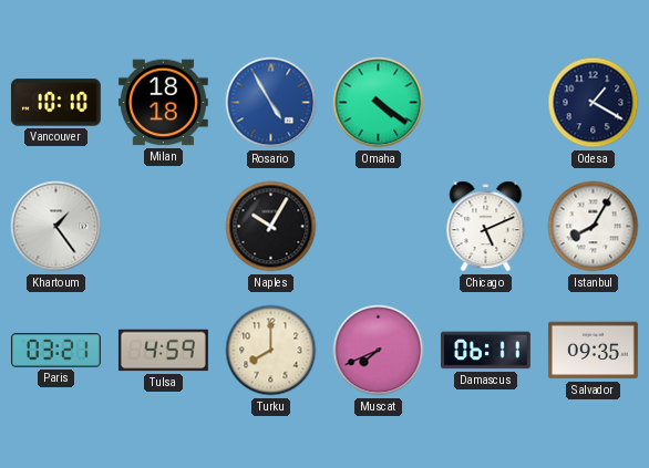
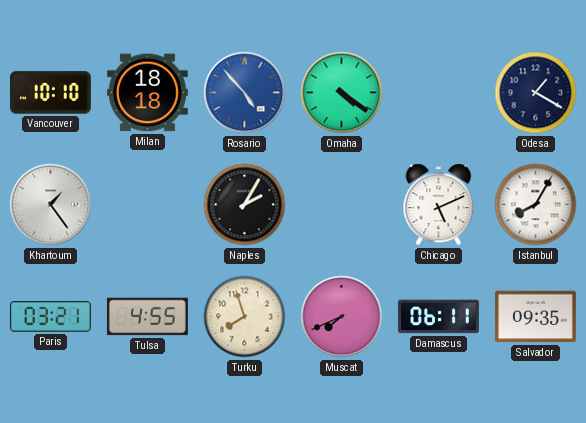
Rosario: 4:55 -> 4:53 (245, 93)
Naples: 10:05 -> 2:05 (245, 205)
Tulsa: 4:59 -> 4:55 (147, 317)
Turku: 8:00 -> 7:57 (245, 317)
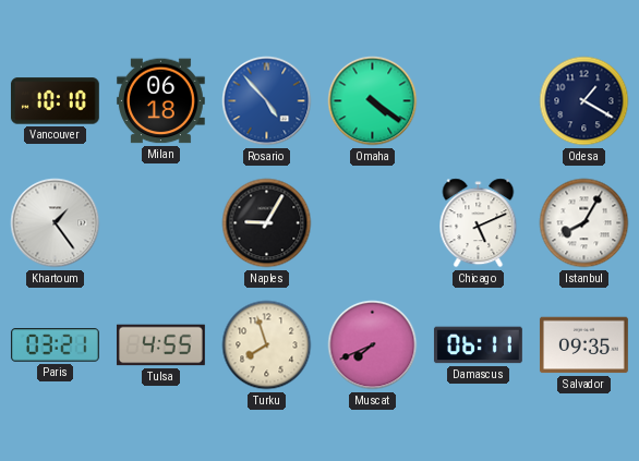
Milan: 18:18 -> 06:18 (160, 101)
Naples: 2:05 -> 9:05 (267, 223)
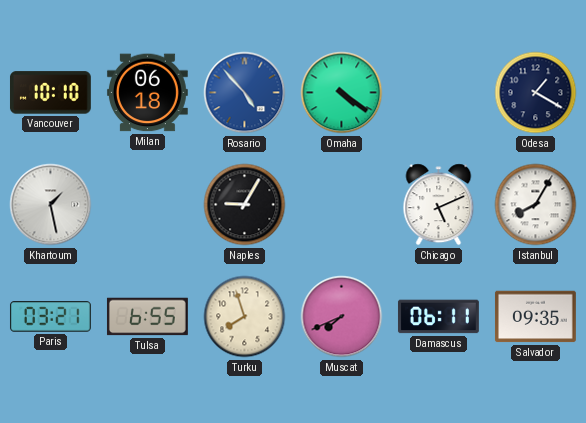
Khartoum: 1:24 -> 1:28 (51, 205)
Tulsa: 4:55 -> 6:55 (147, 317)
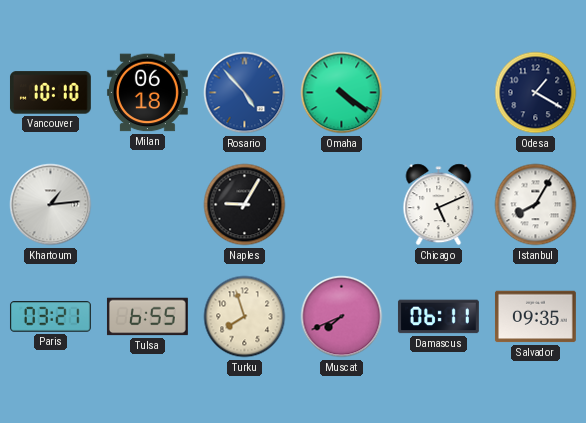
Khartoum: 1:28 -> 1:14 (51, 205)
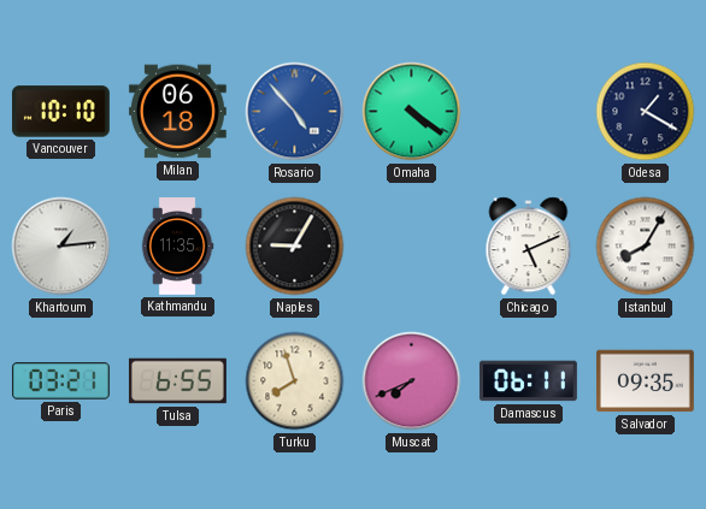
Kathmandu: none -> 11:35 (177, 247)
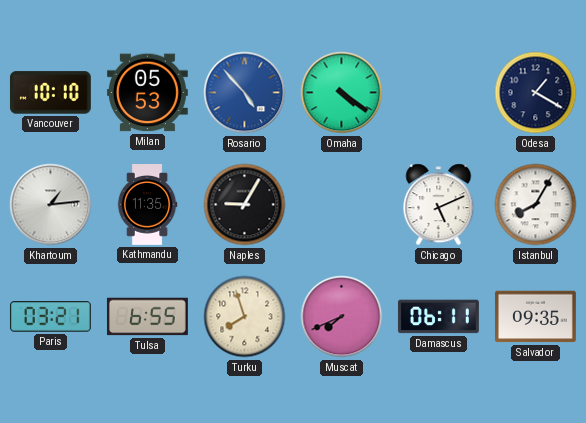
Milan: 06:18 -> 05:53 (147, 93)
